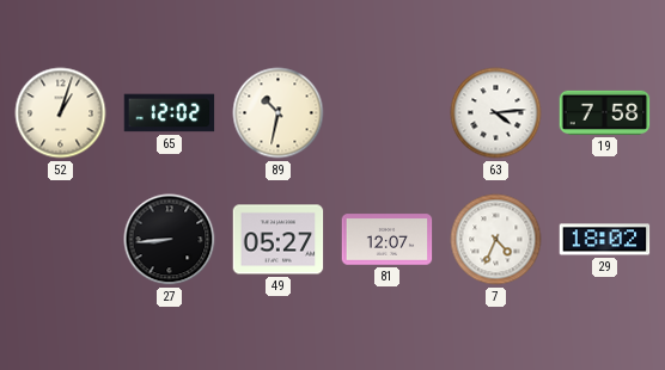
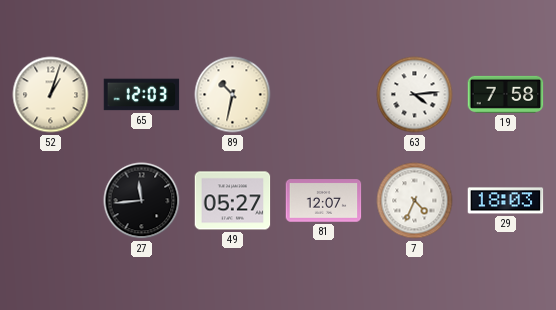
65: 12:02 -> 12:03 (142, 95)
27: 8:44 -> 11:44 (142, 201)
29: 18:02 -> 18:03 (506, 201)
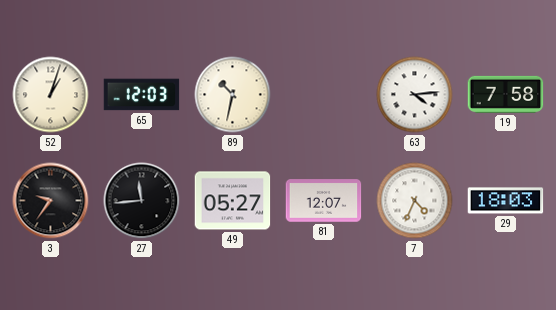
3: none -> 9:36 (51, 201)
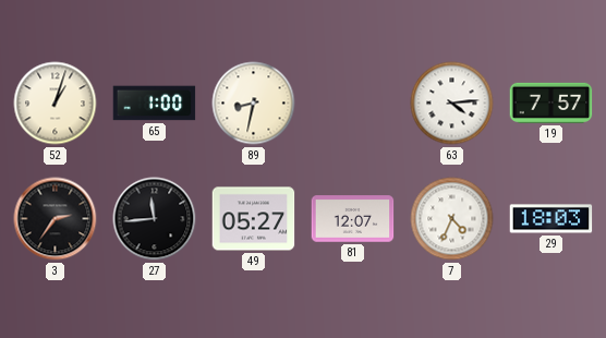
65: 12:03 -> 1:00 (155, 104)
89: 10:32 -> 8:32 (254, 104)
19: 7:58 -> 7:57 (552, 102)
3: 9:36 -> 2:36 (56, 219)
